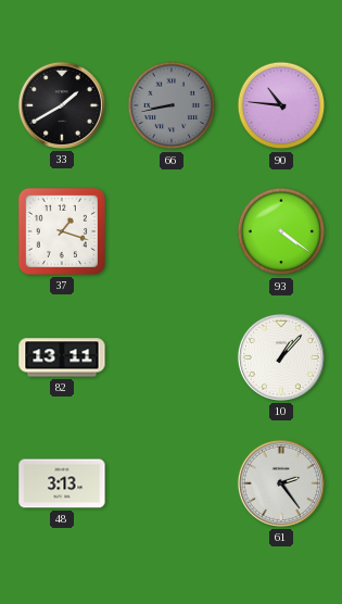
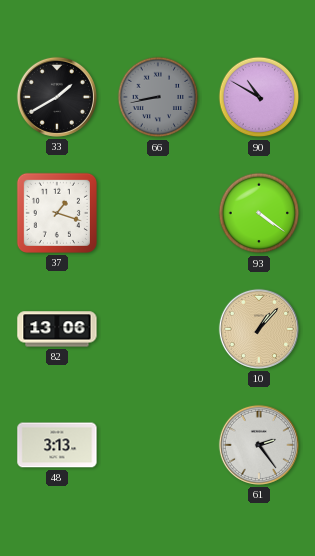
90: 10:46 -> 10:50 (259, 97)
82: 13:11 -> 13:06 (57, 329)
10 dial: white -> champagne (259, 329)
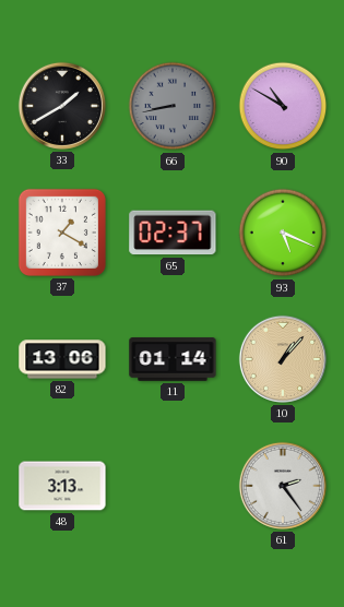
37: 1:18 -> 1:20 (62, 233)
65: none -> 02:37 (173, 233)
93: 4:21 -> 5:19 (283, 233)
11: none -> 01:14 (173, 359)
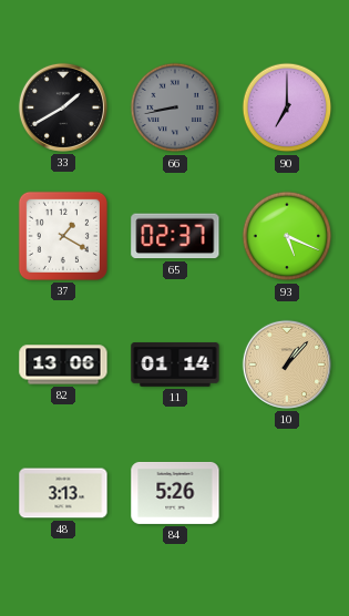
90: 10:50 -> 7:00 (287, 107)
84: none -> 5:26 (175, 493)
61: 2:24 -> none (283, 486)
